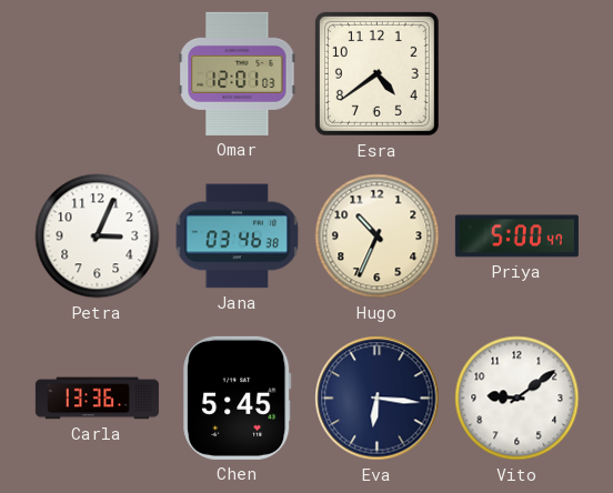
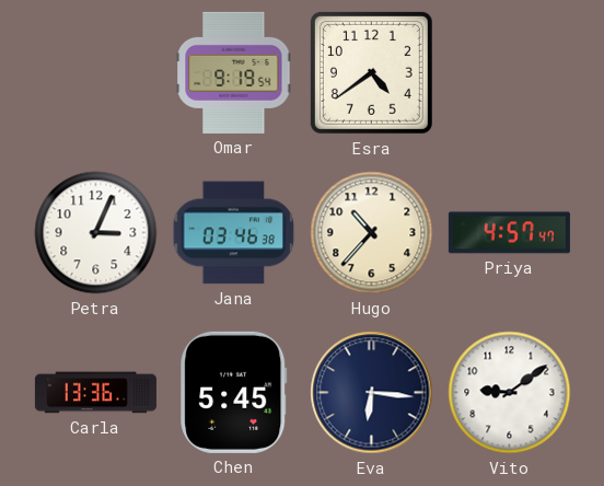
Omar: 12:01 -> 9:19 (234, 72)
Hugo: 10:34 -> 10:37 (372, 233)
Priya: 5:00 -> 4:57 (509, 233)
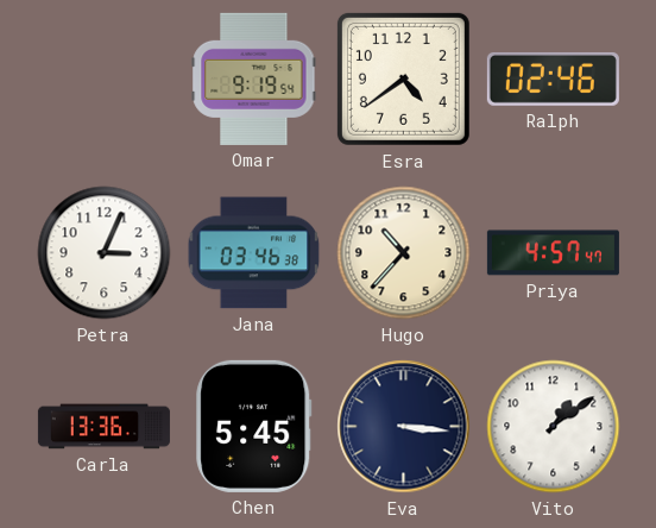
Ralph: none -> 02:46 (553, 78)
Eva: 6:16 -> 3:16 (404, 427)
Vito: 9:09 -> 1:09 (554, 427)
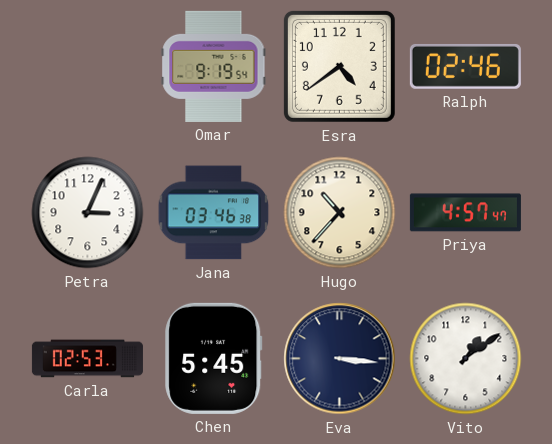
Carla: 13:36 -> 02:53 (87, 359)
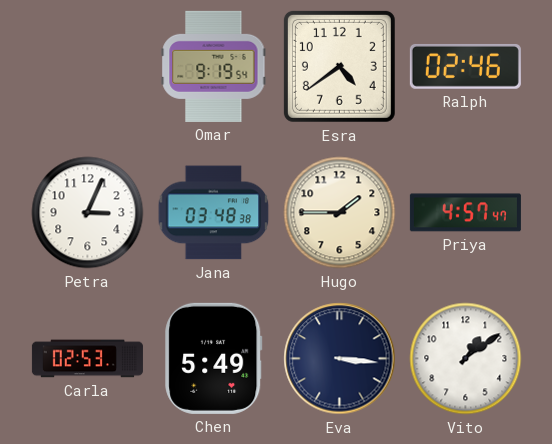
Jana: 03:46 -> 03:48 (214, 213)
Hugo: 10:37 -> 1:45 (340, 213)
Chen: 5:45 -> 5:49 (214, 358)
